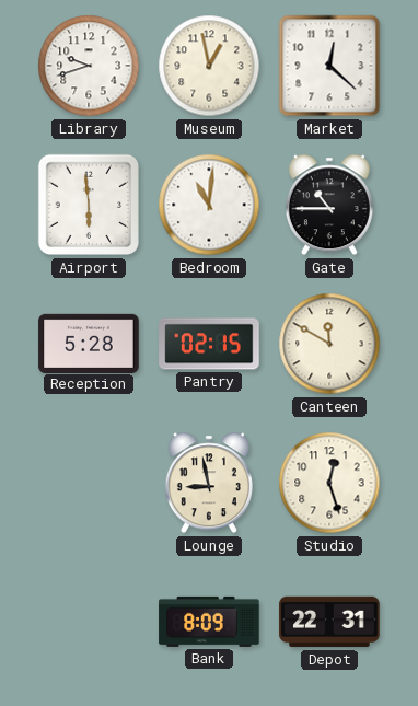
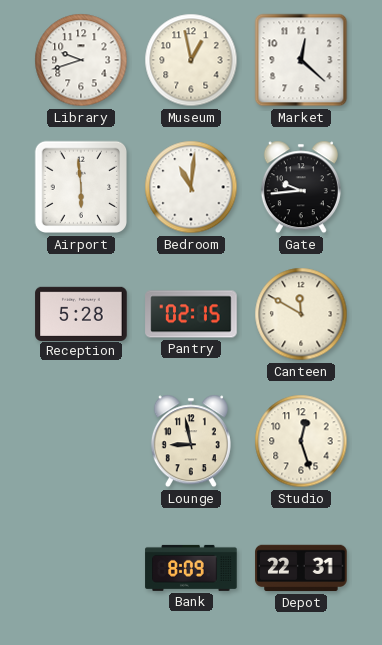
Gate: 10:45 -> 9:44 (301, 187)
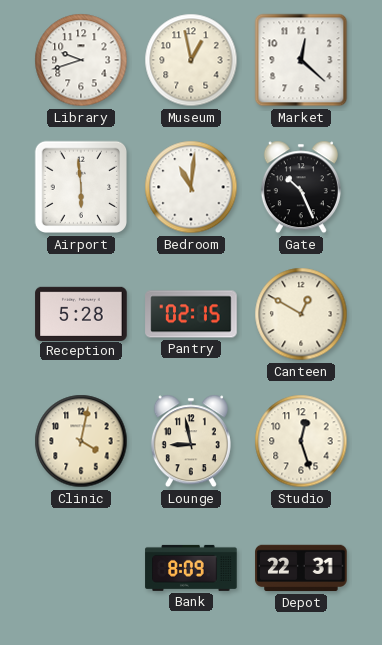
Gate: 9:44 -> 10:26 (301, 187)
Canteen: 11:50 -> 12:50 (301, 314)
Clinic: none -> 4:02 (81, 441)
